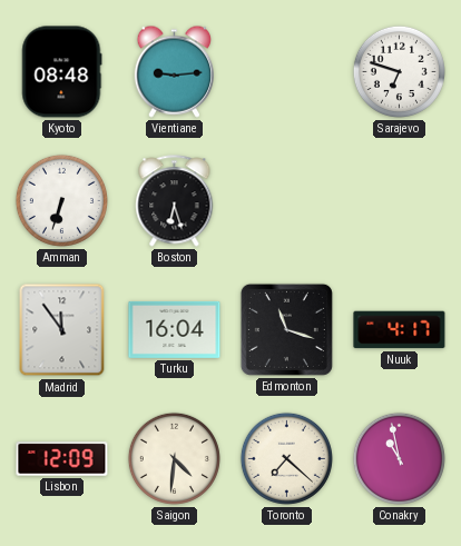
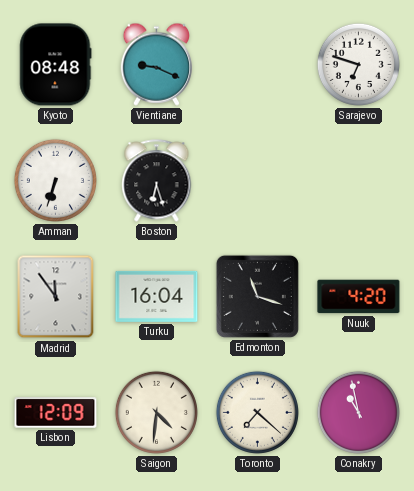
Vientiane: 9:14 -> 9:19 (156, 64)
Nuuk: 4:17 -> 4:20 (359, 297)
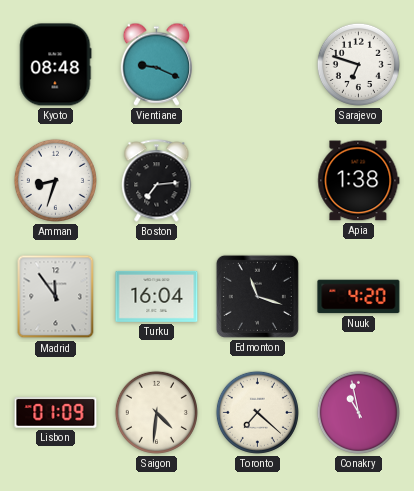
Amman: 6:33 -> 8:33 (55, 180)
Boston: 6:27 -> 7:14 (157, 181)
Apia: none -> 1:38 (359, 181)
Lisbon: 12:09 -> 01:09 (56, 413)
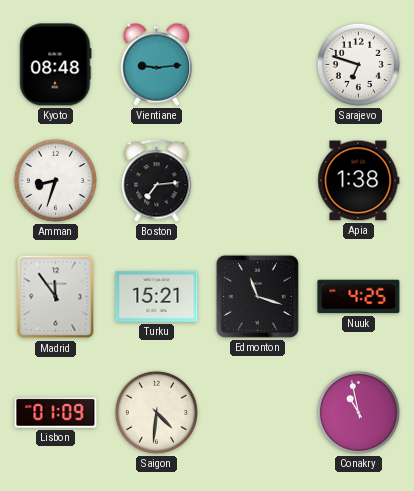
Vientiane: 9:19 -> 9:14 (156, 64)
Turku: 16:04 -> 15:21 (157, 296)
Nuuk: 4:20 -> 4:25 (359, 297)
Toronto: 7:22 -> none (257, 412)
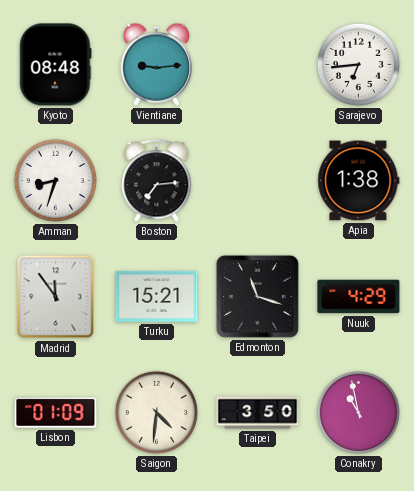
Sarajevo: 6:48 -> 6:44 (358, 64)
Nuuk: 4:25 -> 4:29 (359, 297)
Taipei: none -> 3:50 (258, 413)
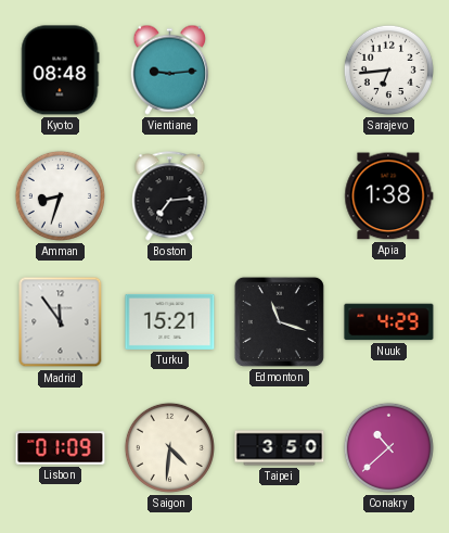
Conakry: 10:58 -> 10:38 (388, 447)
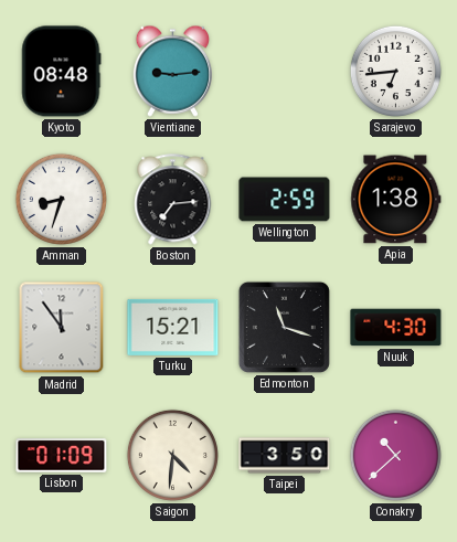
Wellington: none -> 2:59 (285, 200)
Nuuk: 4:29 -> 4:30 (396, 328)
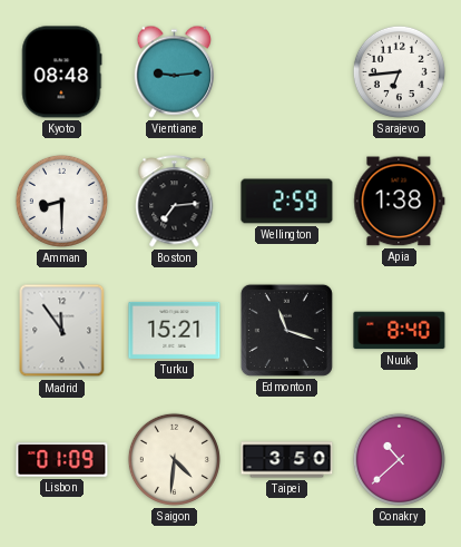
Amman: 8:33 -> 8:30 (61, 201)
Nuuk: 4:30 -> 8:40 (400, 331)
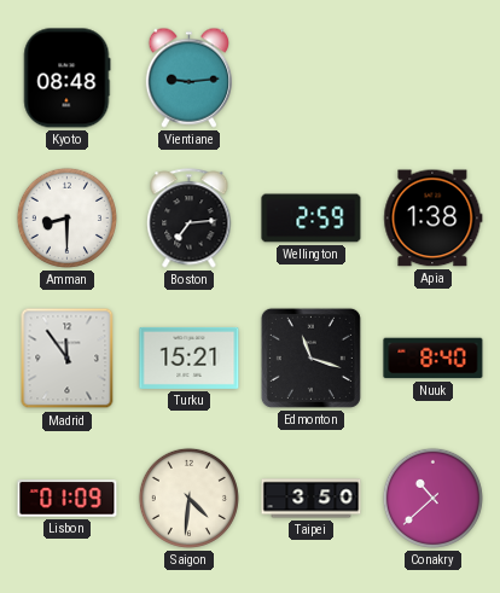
Sarajevo: 6:44 -> none (399, 71)
